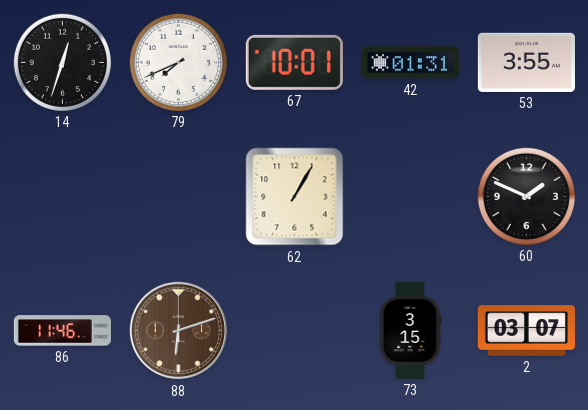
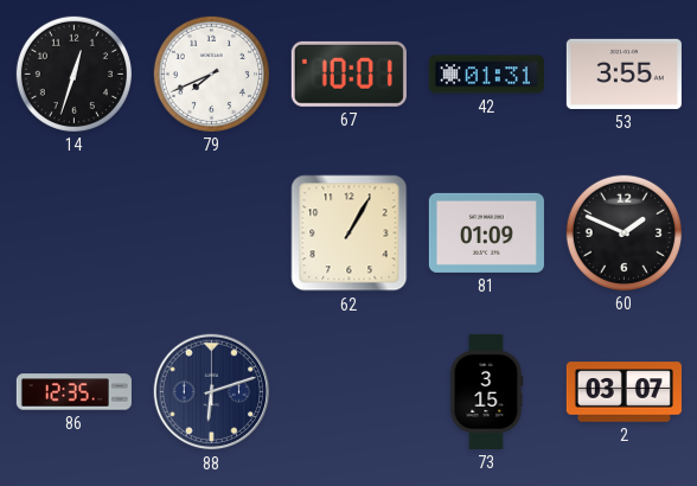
81: none -> 01:09 (486, 232)
86: 11:46 -> 12:35 (73, 392)
88 dial: brown -> navy (212, 392)
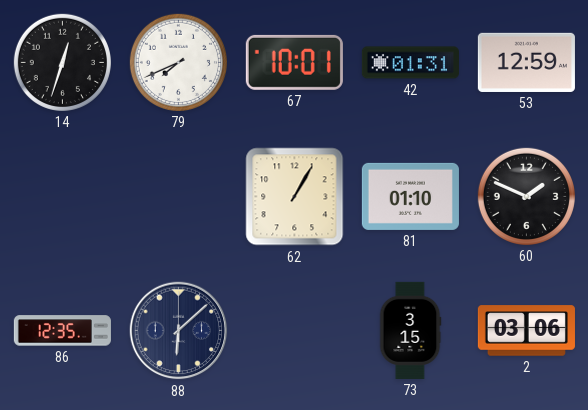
53: 3:55 -> 12:59 (526, 62)
81: 01:09 -> 01:10 (410, 196)
88: 6:12 -> 6:08 (179, 331)
2: 03:07 -> 03:06 (526, 331)
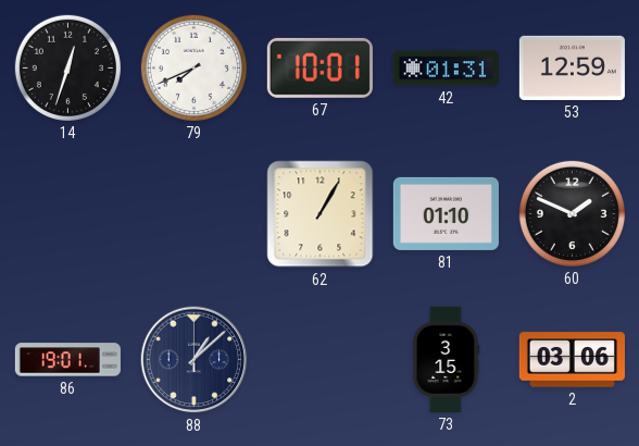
86: 12:35 -> 19:01 (67, 360)
88: 6:08 -> 1:08 (195, 360)
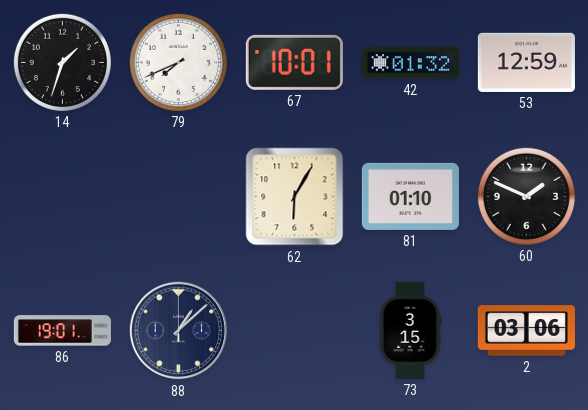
14: 12:33 -> 1:33 (62, 62)
42: 01:31 -> 01:32 (410, 63)
62: 1:05 -> 6:05 (295, 197)
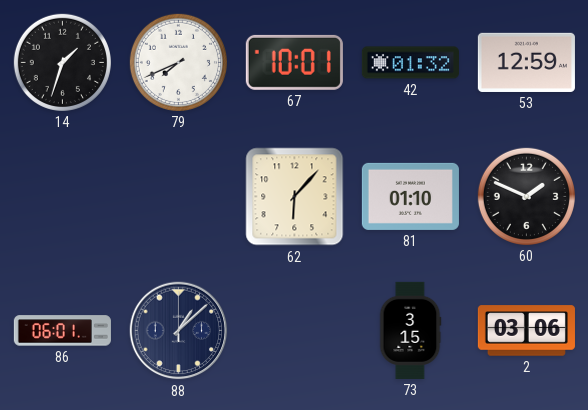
62: 6:05 -> 6:07 (295, 197)
86: 19:01 -> 06:01 (62, 331)
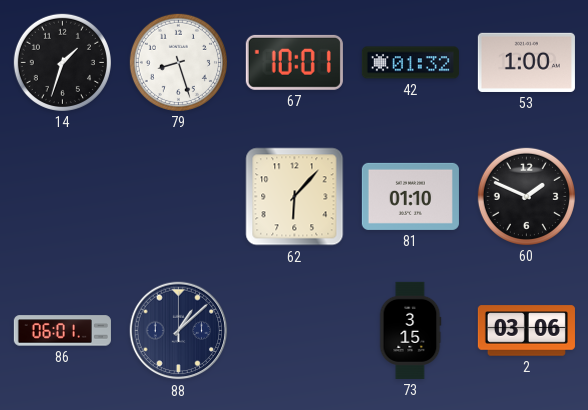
79: 7:41 -> 8:27 (178, 62)
53: 12:59 -> 1:00 (526, 62)
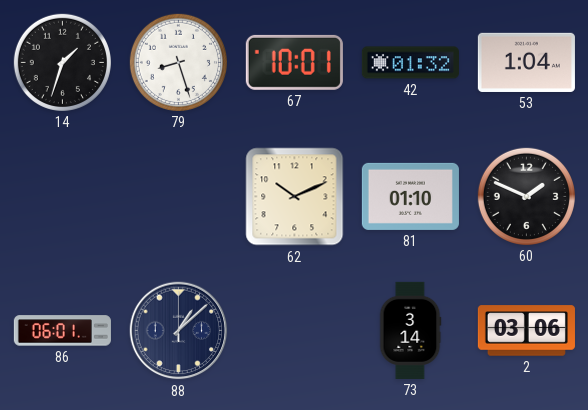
53: 1:00 -> 1:04 (526, 62)
62: 6:07 -> 10:11 (295, 197)
73: 3:15 -> 3:14 (410, 330)
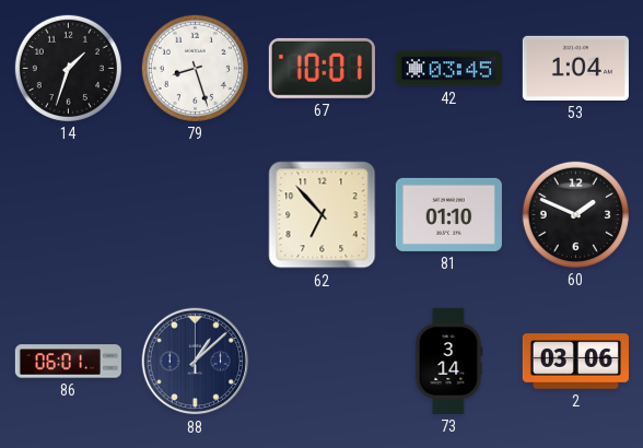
42: 01:32 -> 03:45 (448, 69)
62: 10:11 -> 6:53 (323, 215)
